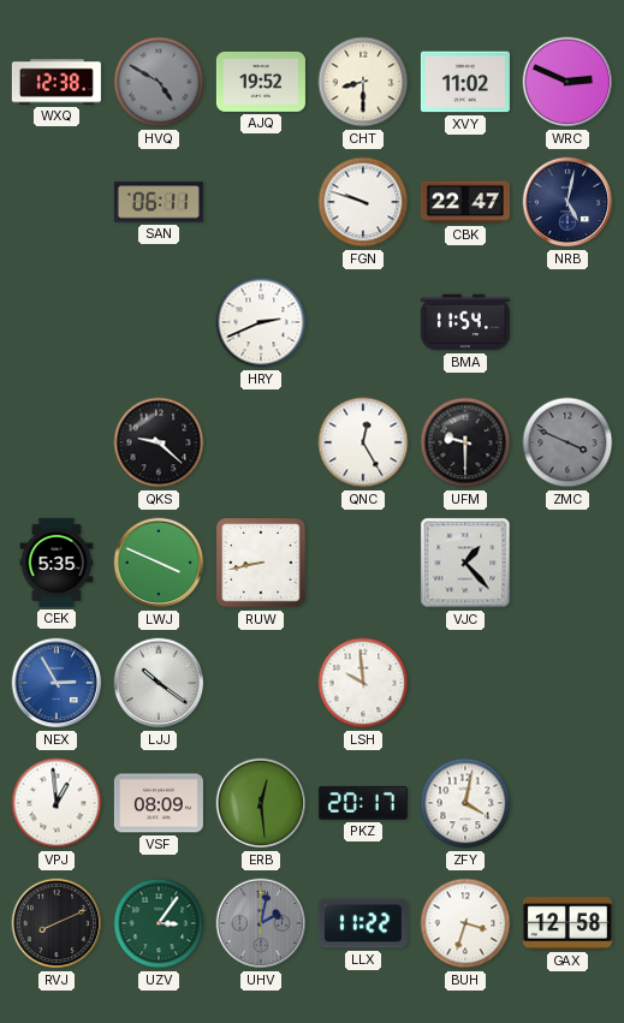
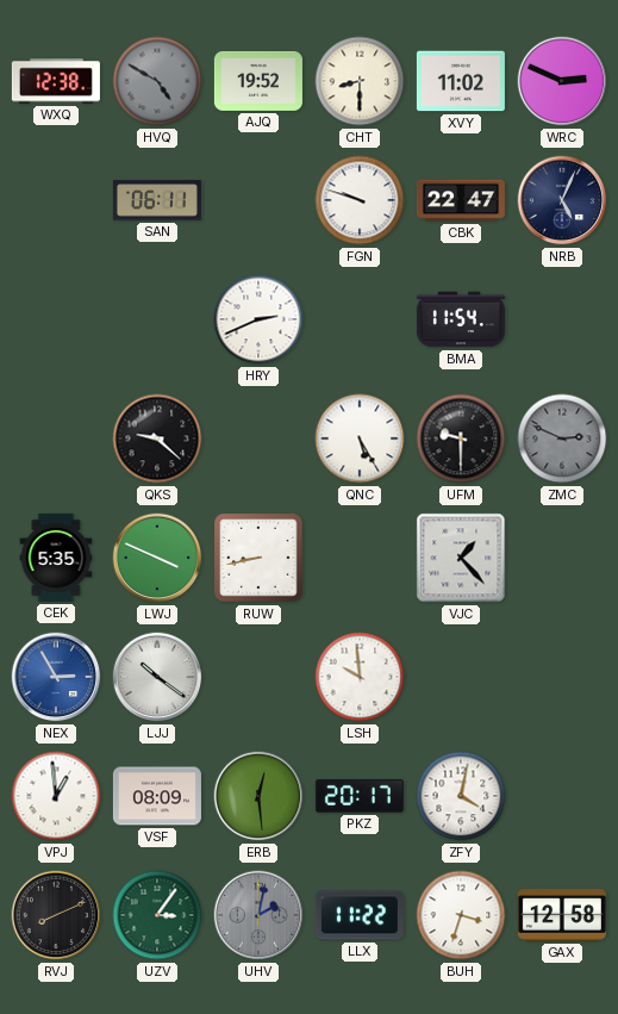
NRB: 5:02 -> 5:04 (562, 200)
QNC: 12:25 -> 5:25 (360, 438)
ZMC: 3:49 -> 2:49 (562, 438)
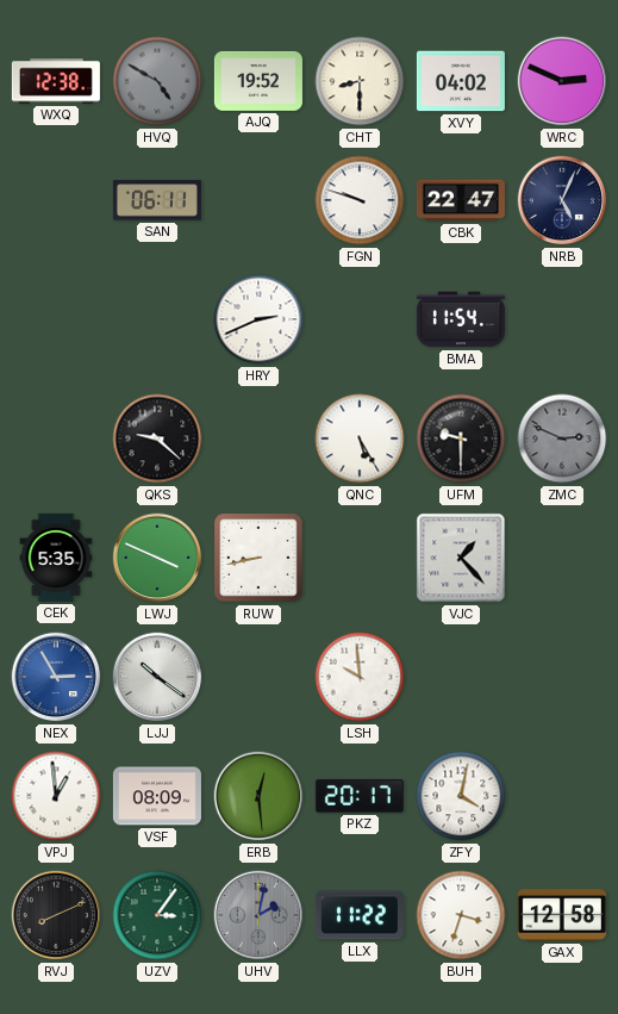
XVY: 11:02 -> 04:02 (461, 81)
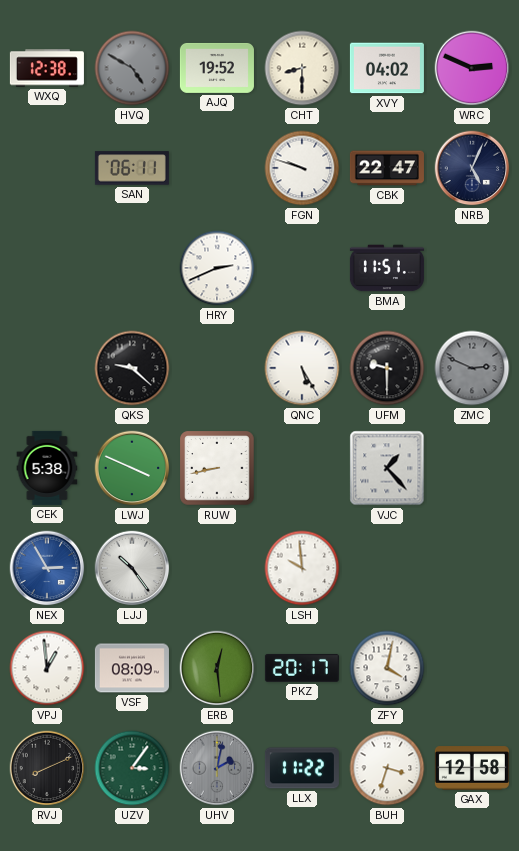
BMA: 11:54 -> 11:51 (387, 268)
CEK: 5:35 -> 5:38 (47, 468)
LJJ: 10:21 -> 10:24 (132, 568)
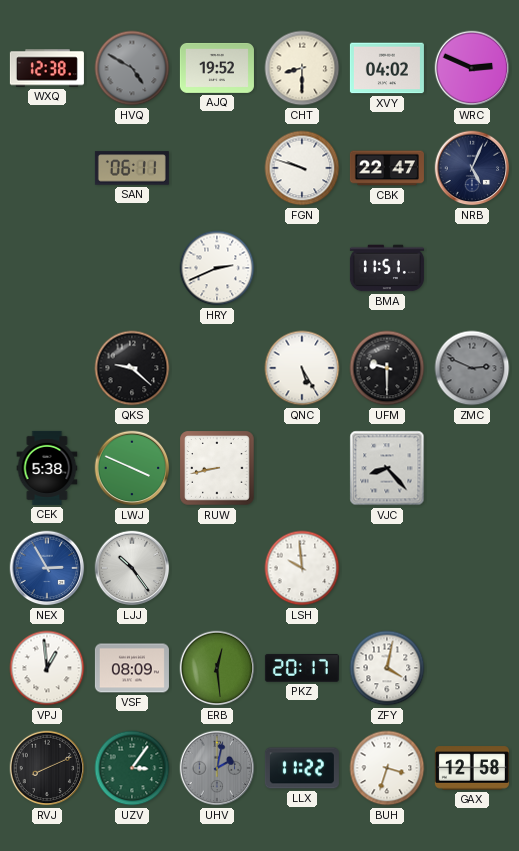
VJC: 1:23 -> 8:23 (387, 468)
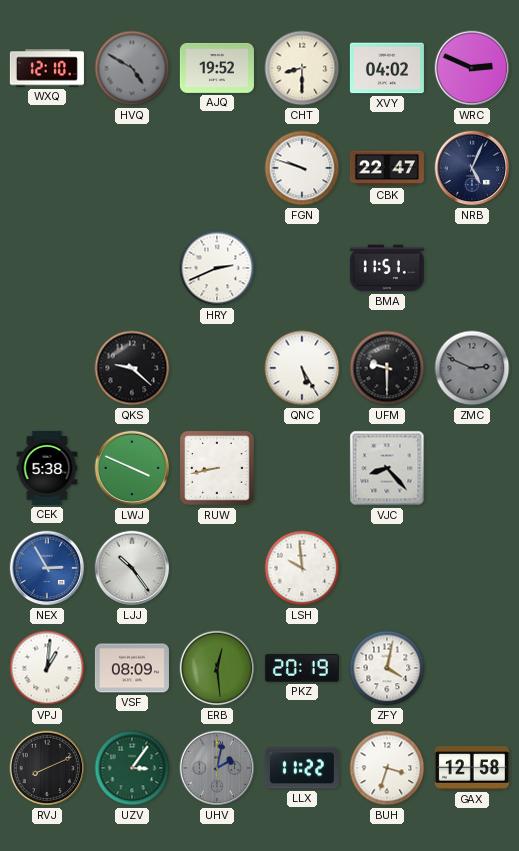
WXQ: 12:38 -> 12:10 (47, 68)
SAN: 06:11 -> none (132, 168)
VPJ: 12:59 -> 1:01 (47, 668)
PKZ: 20:17 -> 20:19 (302, 668)
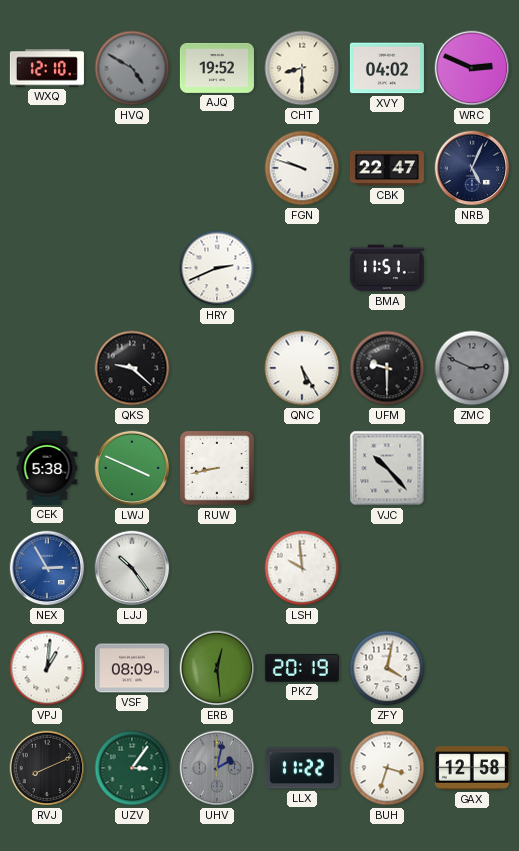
VJC: 8:23 -> 10:23 (387, 468)
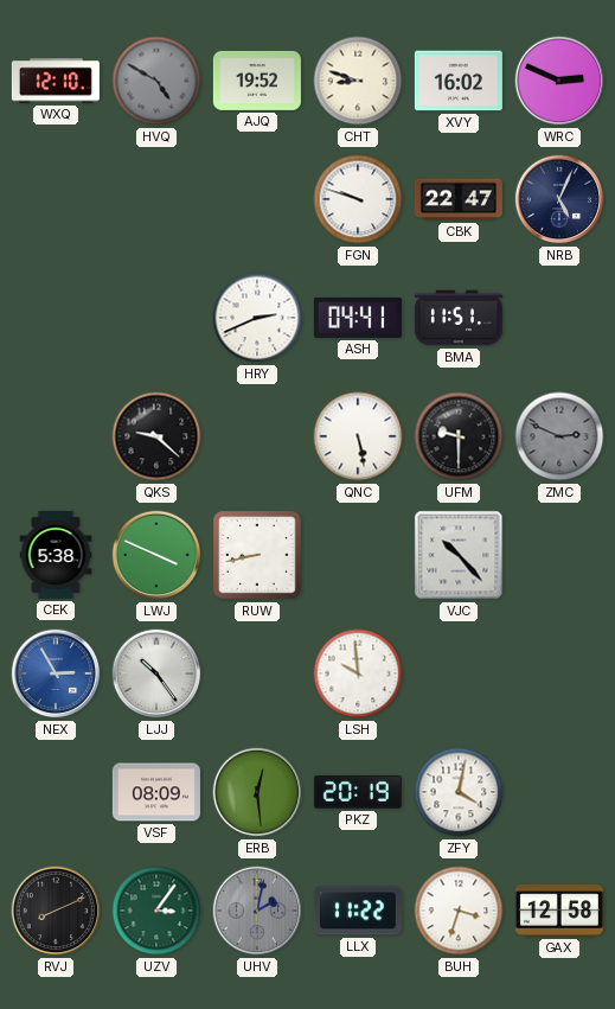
CHT: 8:30 -> 8:48 (358, 81)
XVY: 04:02 -> 16:02 (459, 81)
ASH: none -> 04:41 (358, 318)
QNC: 5:25 -> 5:28 (358, 436)
VPJ: 1:01 -> none (47, 668)
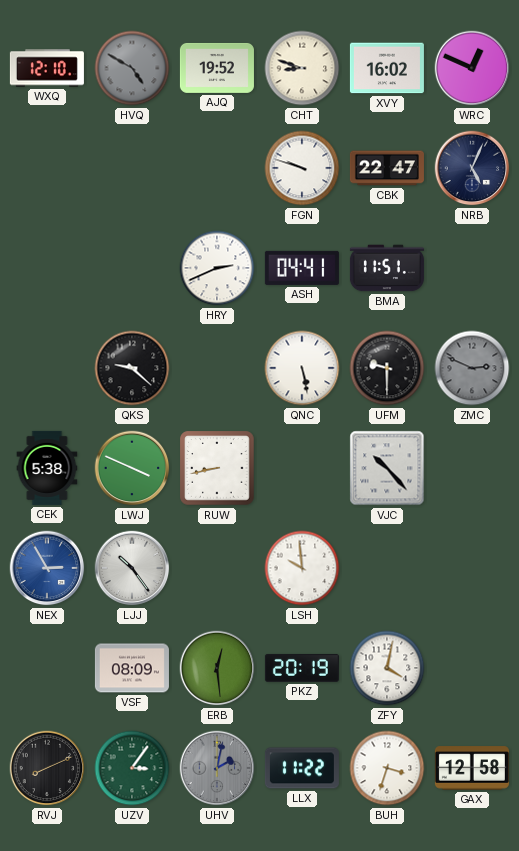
WRC: 2:49 -> 12:49 (472, 68)
